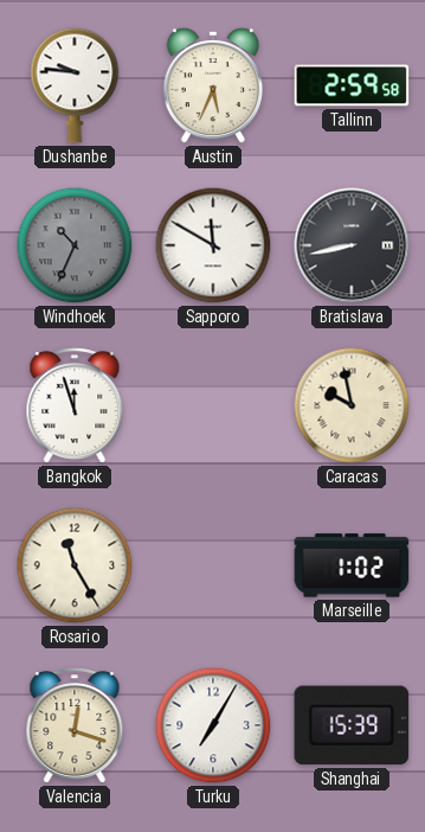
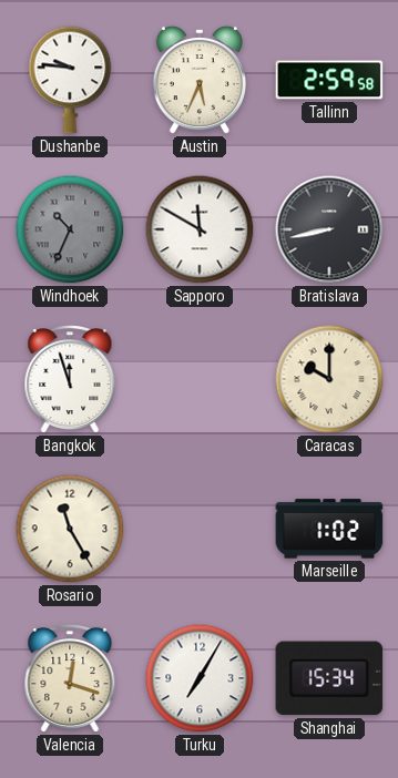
Caracas: 9:58 -> 10:00 (329, 379)
Shanghai: 15:39 -> 15:34 (329, 678)
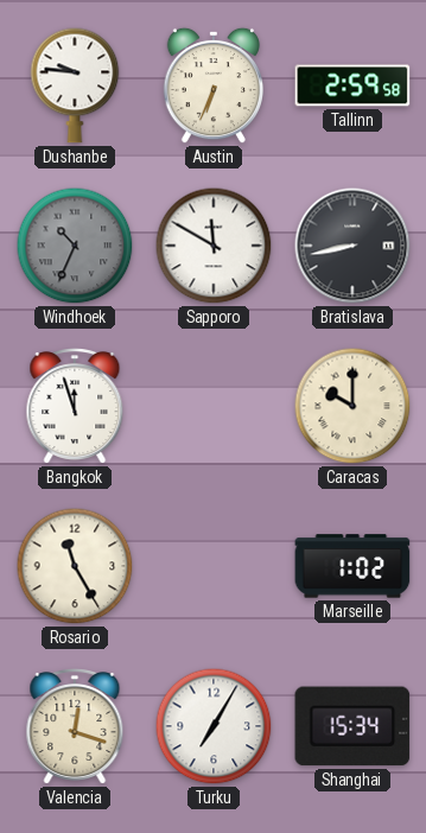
Austin: 5:34 -> 6:34 (212, 85)
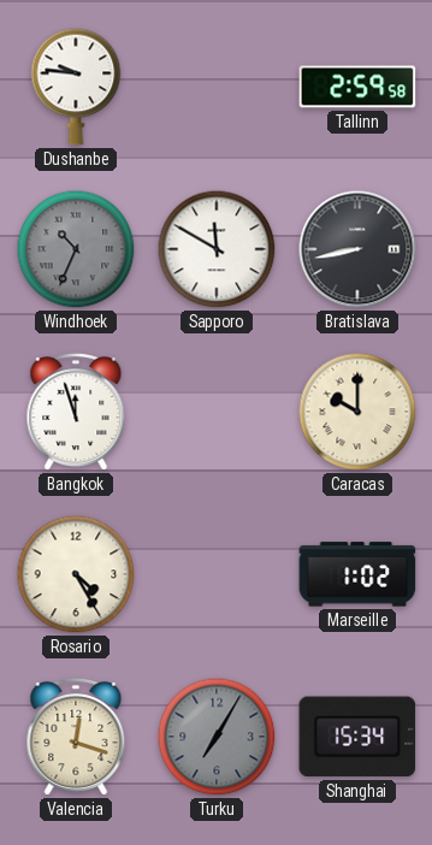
Austin: 6:34 -> none (212, 85)
Rosario: 11:25 -> 4:25 (76, 574)
Turku dial: white -> grey (217, 737)
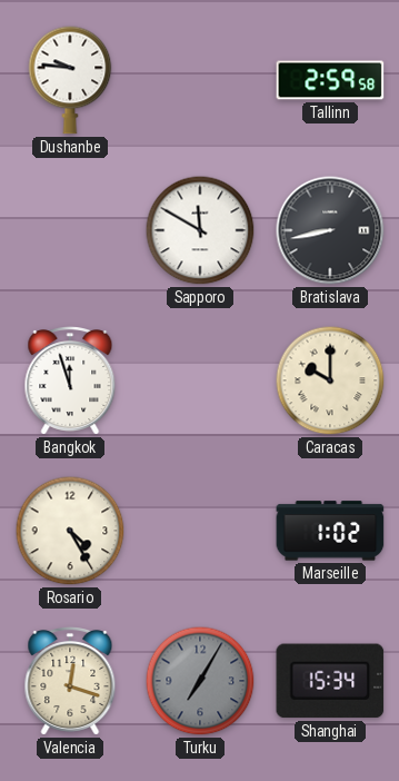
Windhoek: 10:34 -> none (76, 249)
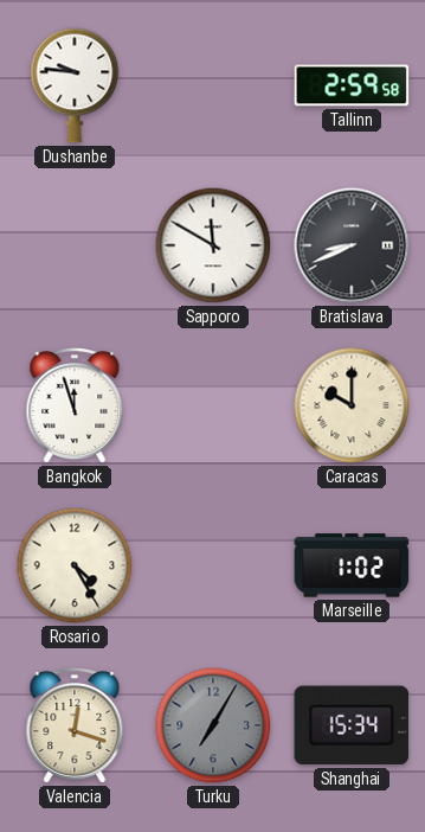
Bratislava: 8:43 -> 8:41 (352, 245)
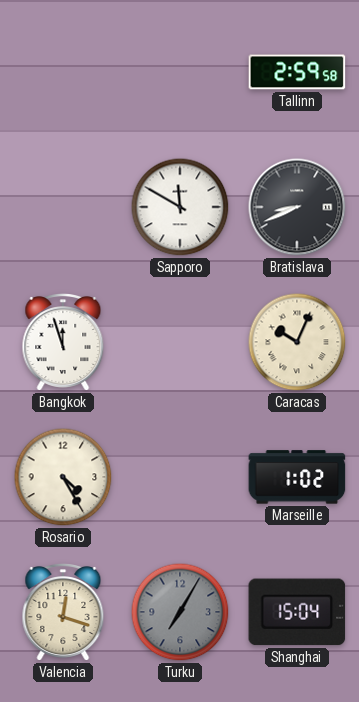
Dushanbe: 9:46 -> none (75, 85)
Caracas: 10:00 -> 10:04 (297, 342)
Shanghai: 15:34 -> 15:04 (297, 612)
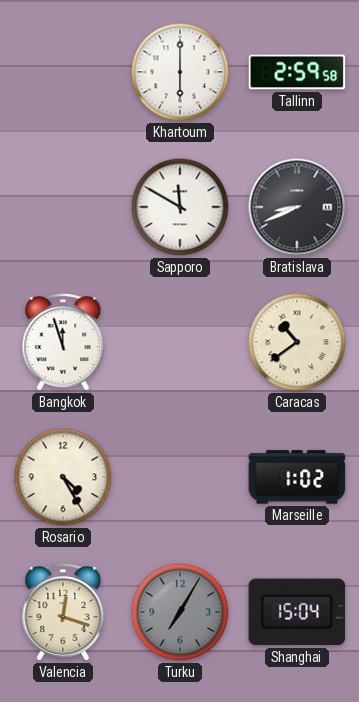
Khartoum: none -> 6:00 (180, 72)
Caracas: 10:04 -> 10:39 (297, 342)
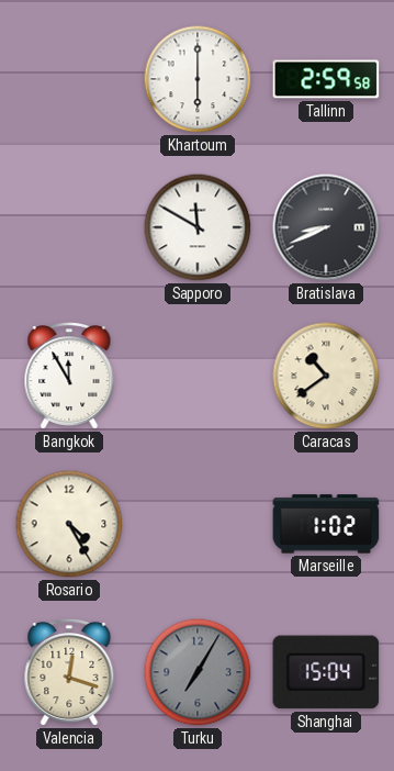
Bangkok: 11:57 -> 11:55 (69, 377)
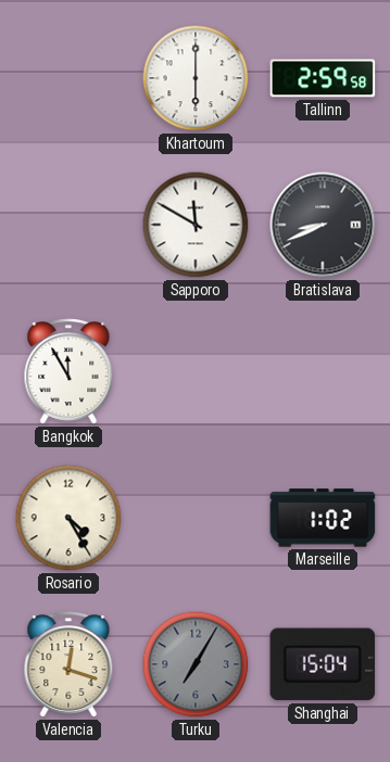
Caracas: 10:39 -> none (326, 376)
